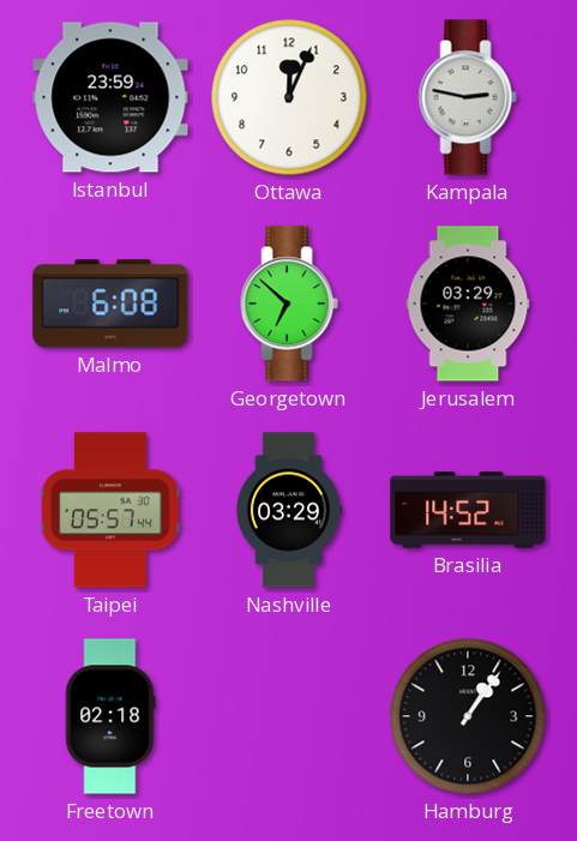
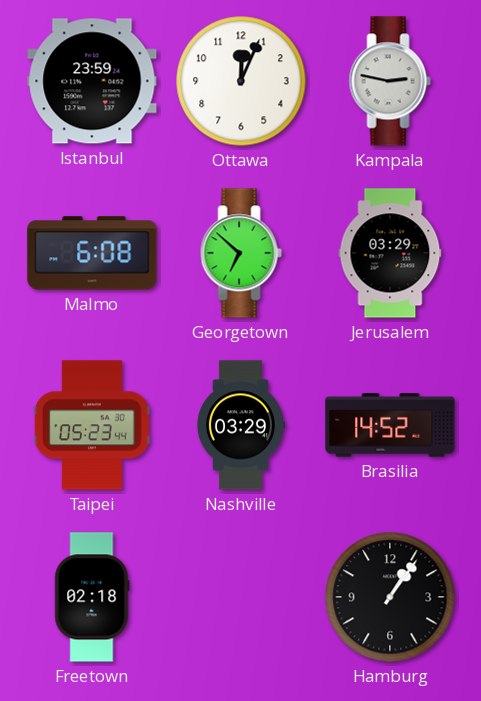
Taipei: 05:57 -> 05:23 (92, 425)
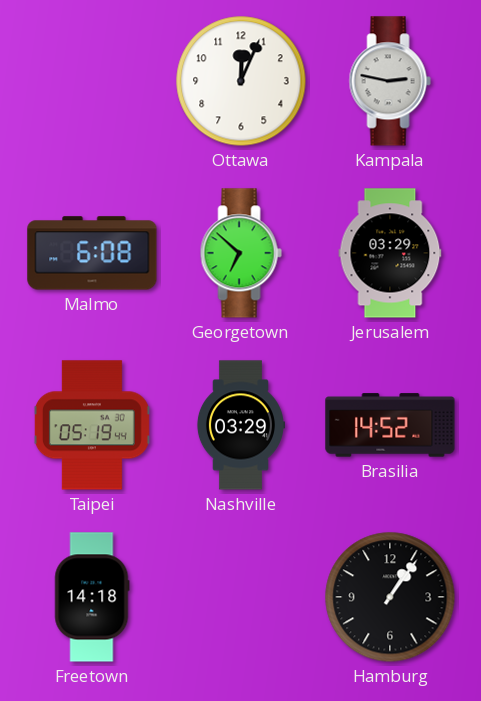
Istanbul: 23:59 -> none (92, 81)
Taipei: 05:23 -> 05:19 (92, 425)
Freetown: 02:18 -> 14:18 (92, 597)
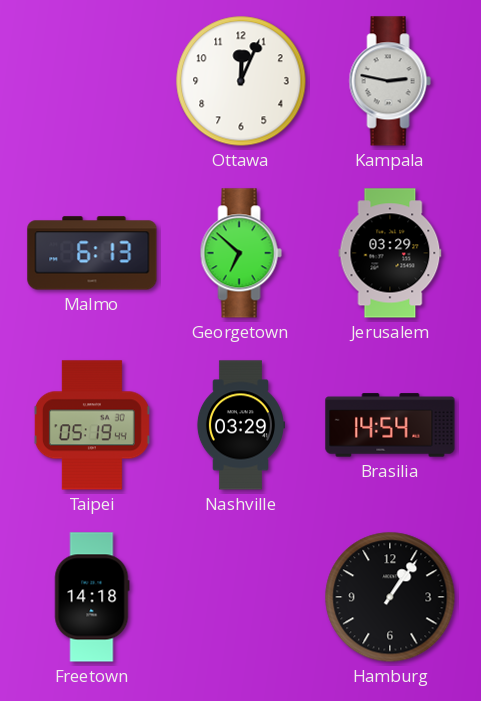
Malmo: 6:08 -> 6:13 (92, 253)
Brasilia: 14:52 -> 14:54 (390, 425)
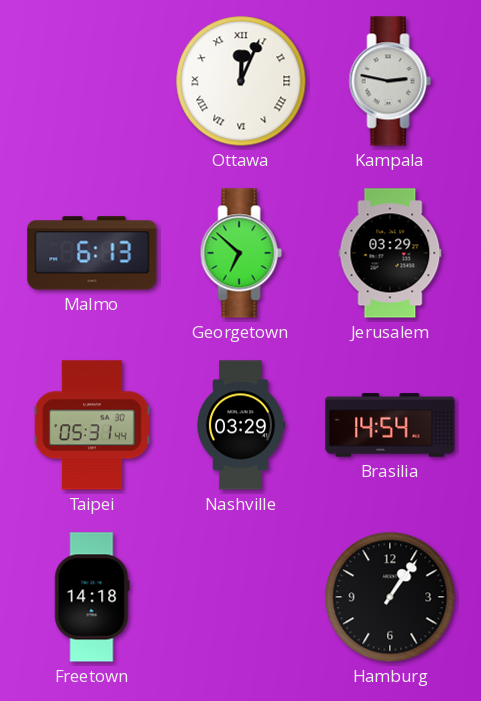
Ottawa numerals: Arabic -> Roman (241, 81)
Taipei: 05:19 -> 05:31 (92, 425)
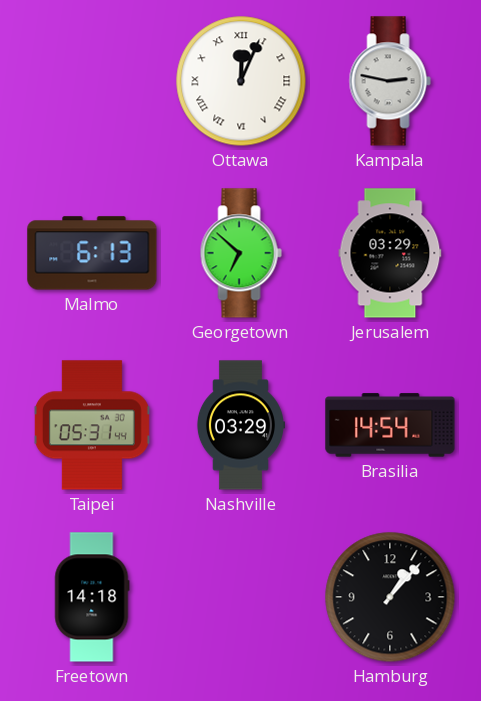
Hamburg: 1:06 -> 1:07 (390, 597)
